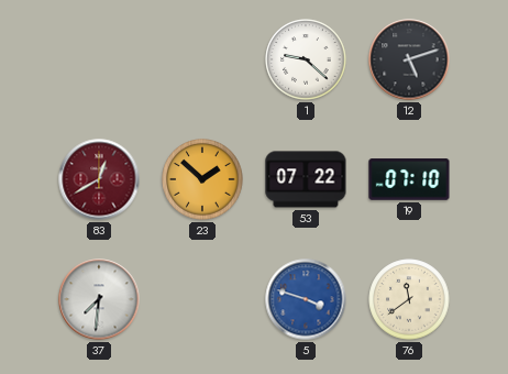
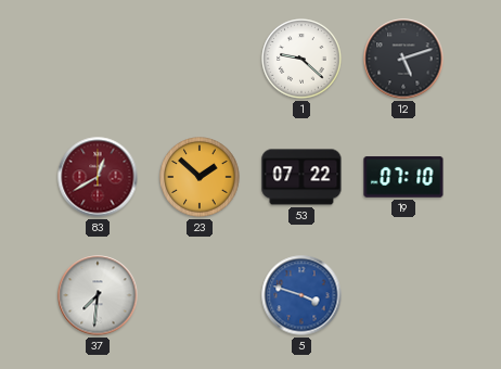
76: 11:39 -> none (409, 299)
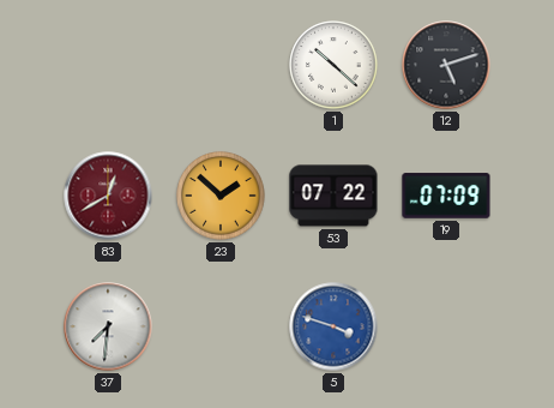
1: 9:22 -> 10:22 (333, 65)
19: 07:10 -> 07:09 (446, 196)
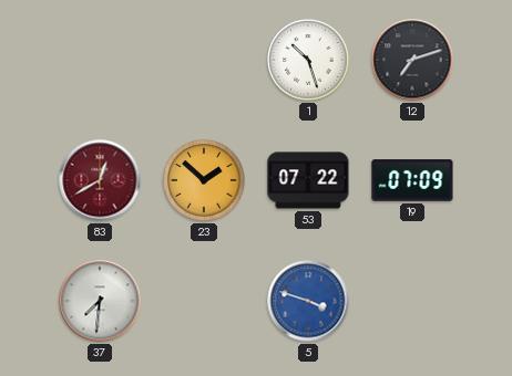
1: 10:22 -> 10:27 (308, 60)
12: 5:12 -> 7:12 (412, 60)
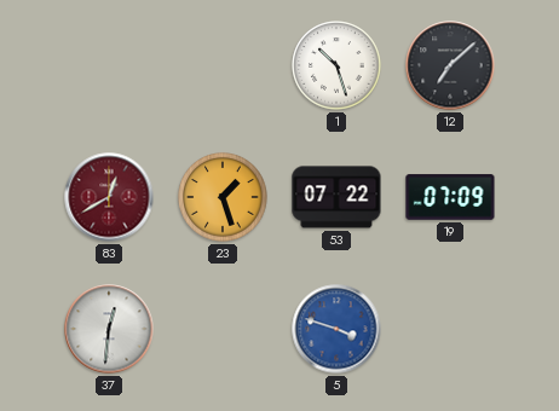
12: 7:12 -> 7:08 (450, 65)
23: 1:52 -> 1:27 (223, 197)
37: 7:31 -> 12:31 (109, 329)
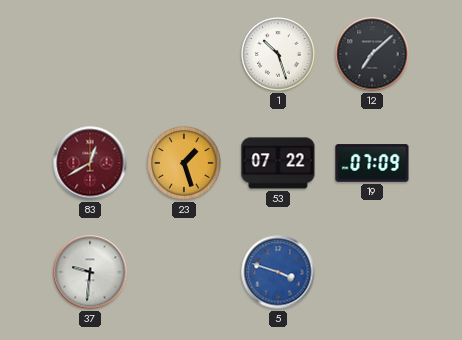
37: 12:31 -> 9:31 (90, 272)
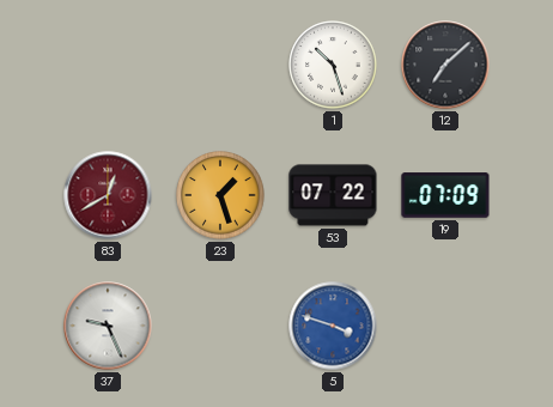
37: 9:31 -> 9:26 (108, 326)
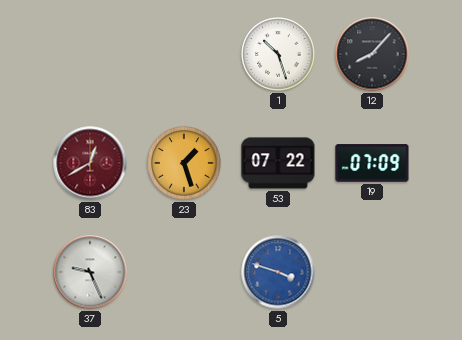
12: 7:08 -> 8:07 (372, 54)
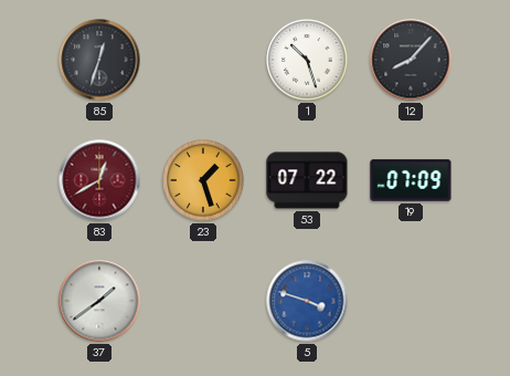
85: none -> 12:33 (99, 60)
37: 9:26 -> 1:39 (99, 301)
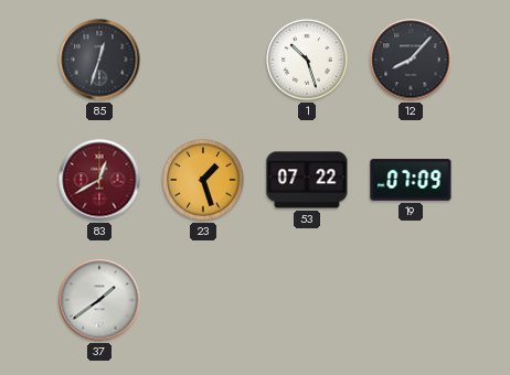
5: 3:48 -> none (307, 301)
